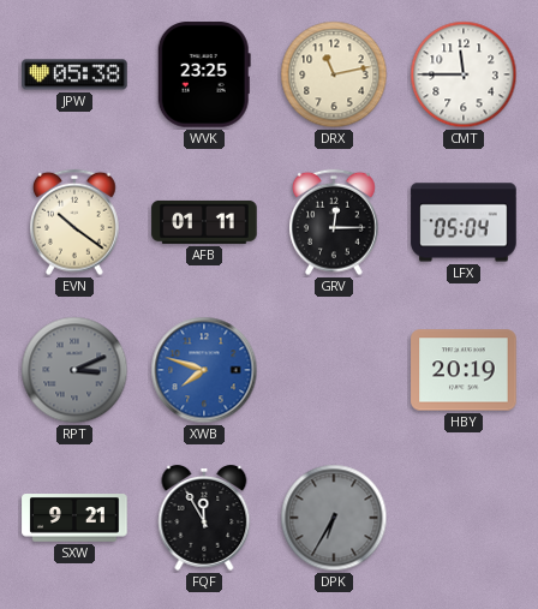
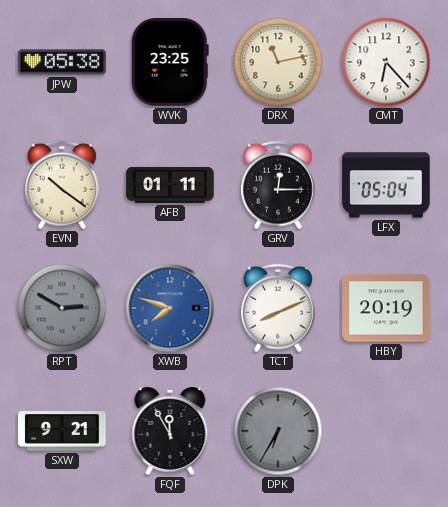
CMT: 11:45 -> 6:23 (386, 62)
RPT: 3:11 -> 2:50 (62, 308)
TCT: none -> 8:11 (279, 308)
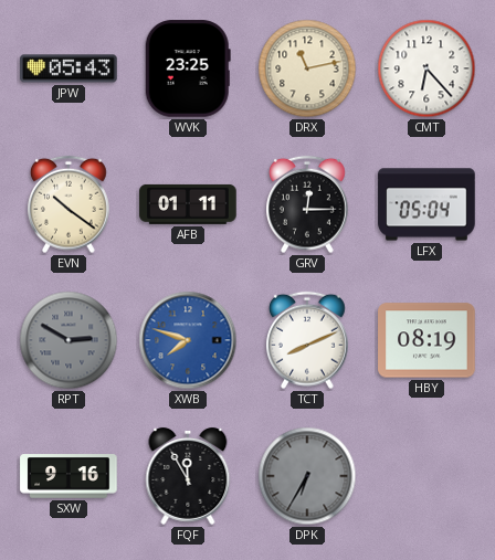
JPW: 05:38 -> 05:43 (69, 68)
HBY: 20:19 -> 08:19 (426, 340)
SXW: 9:21 -> 9:16 (69, 476)
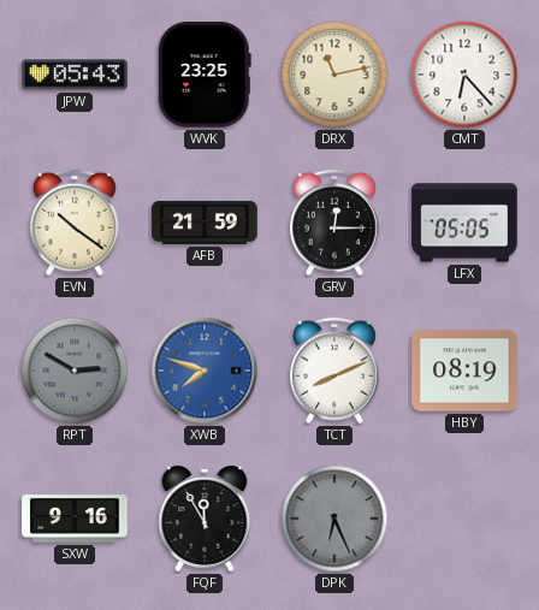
AFB: 01:11 -> 21:59 (205, 223)
LFX: 05:04 -> 05:05 (464, 223)
DPK: 6:35 -> 6:26 (334, 519)
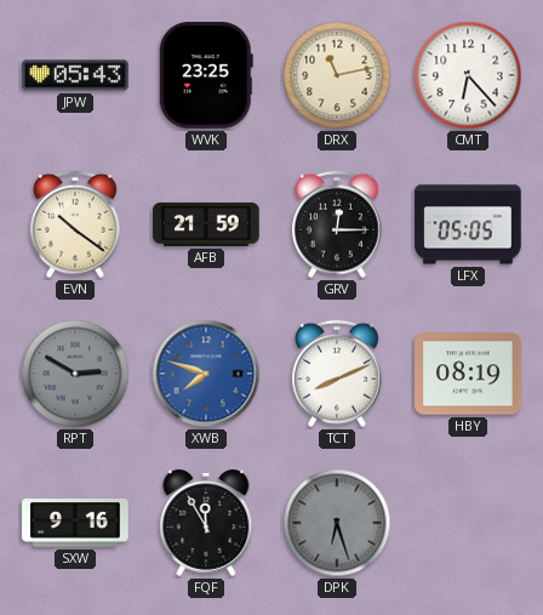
DPK: 6:26 -> 6:27 (337, 523)
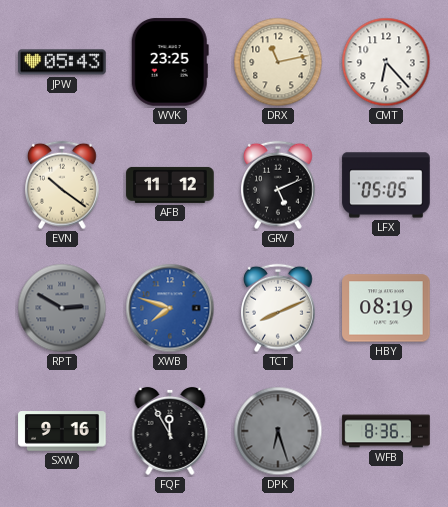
AFB: 21:59 -> 11:12 (170, 185)
GRV: 12:15 -> 5:11 (279, 185)
WFB: none -> 8:36 (386, 431)
